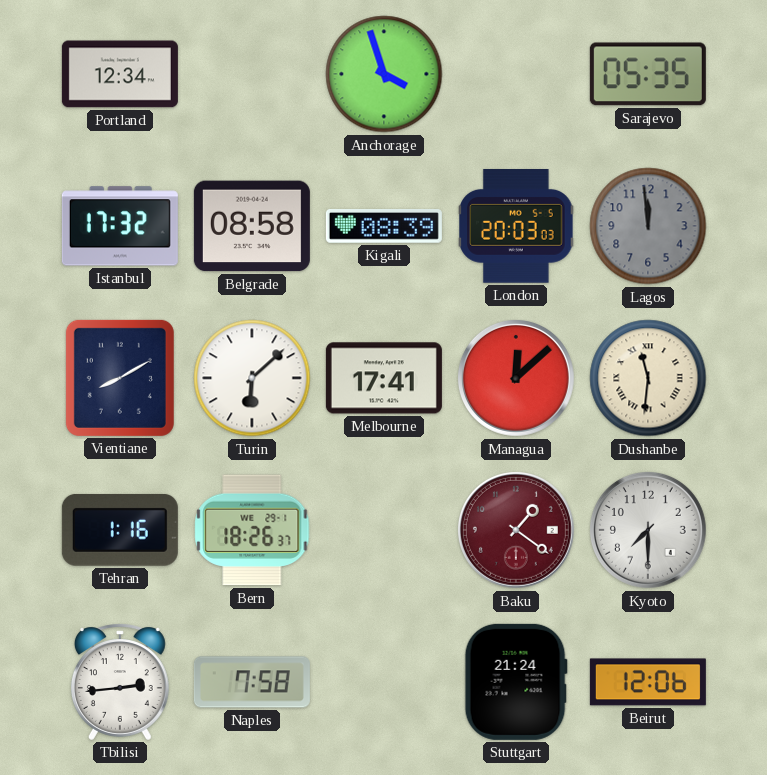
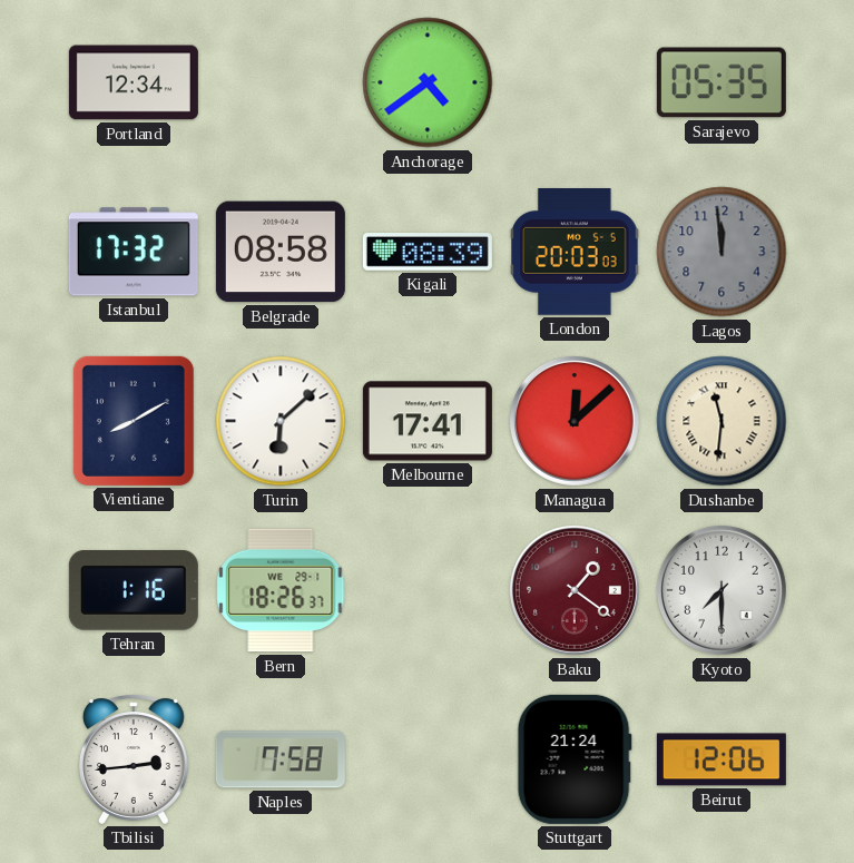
Anchorage: 3:57 -> 4:39 (428, 82)
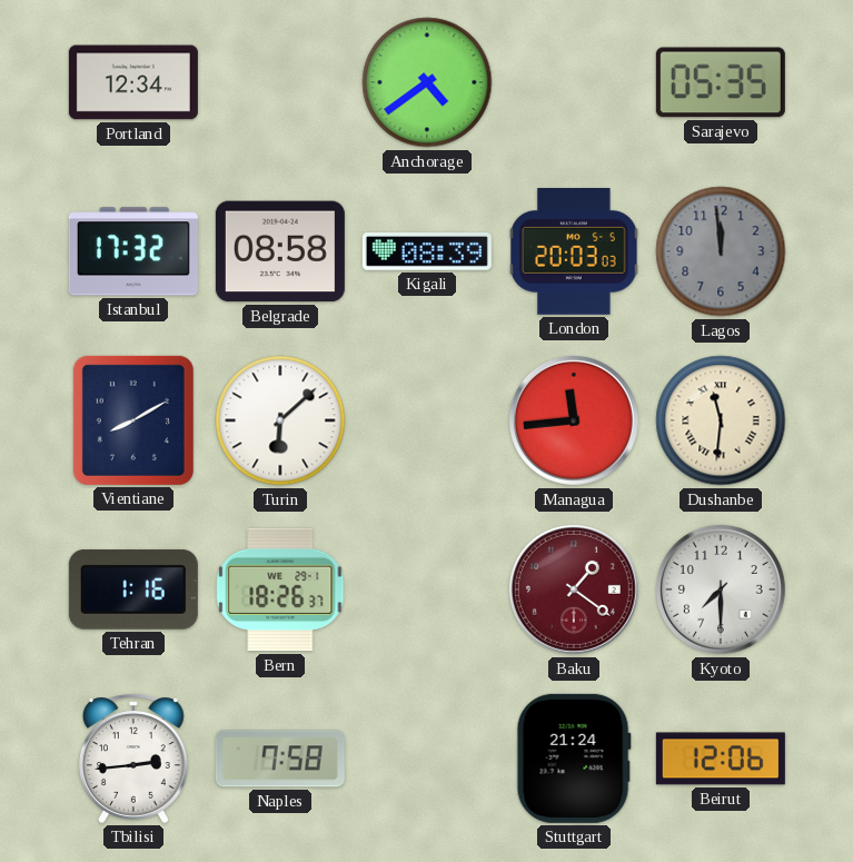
Melbourne: 17:41 -> none (428, 421)
Managua: 12:08 -> 11:44 (574, 420)
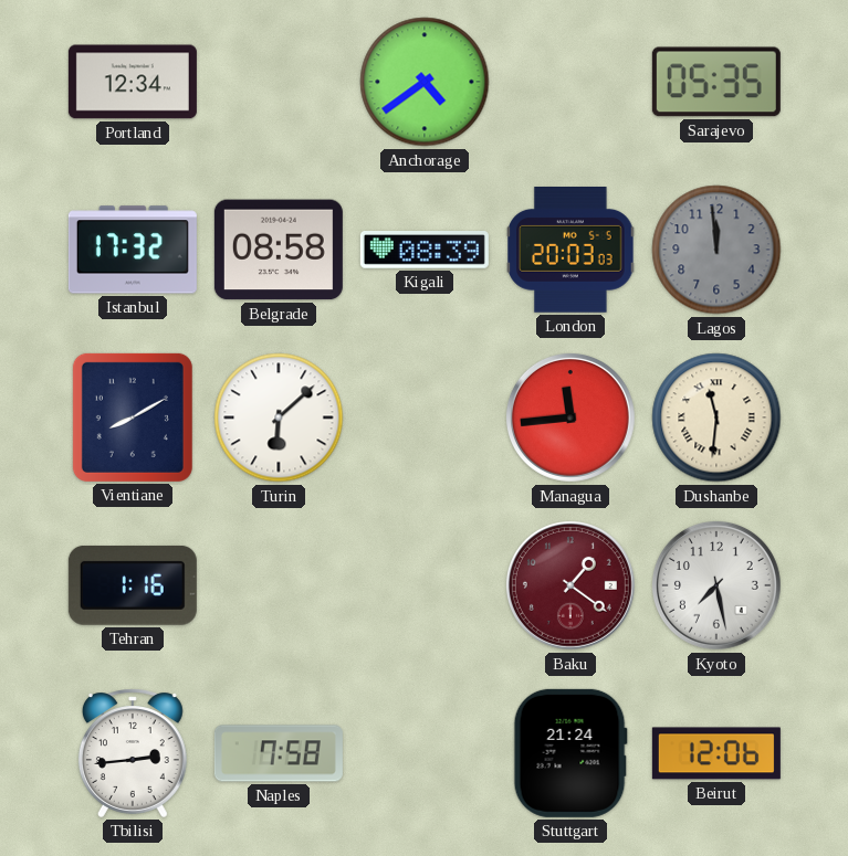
Bern: 18:26 -> none (280, 589)
Kyoto: 7:30 -> 7:28 (716, 585)
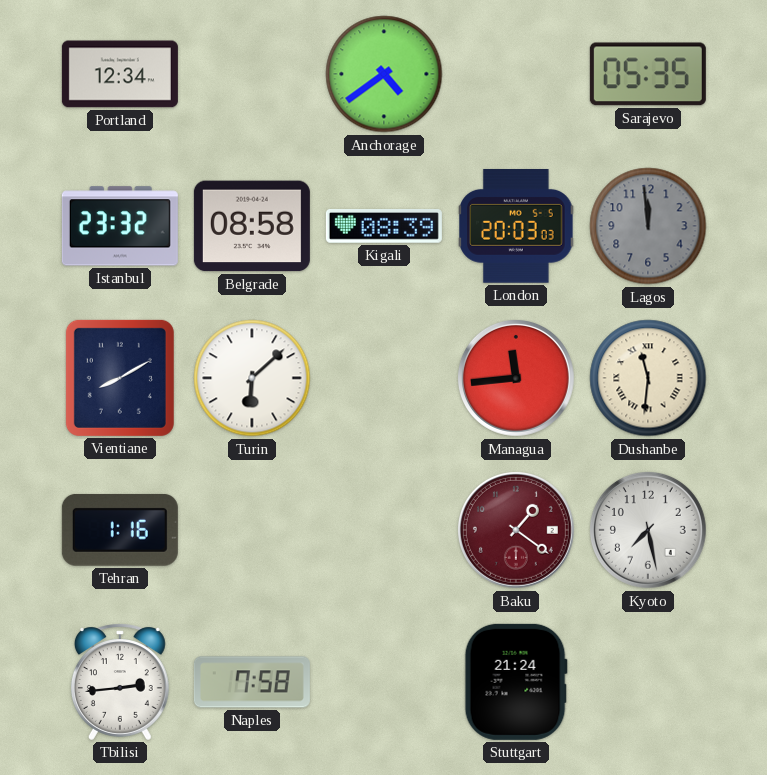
Istanbul: 17:32 -> 23:32 (120, 226)
Beirut: 12:06 -> none (716, 753)
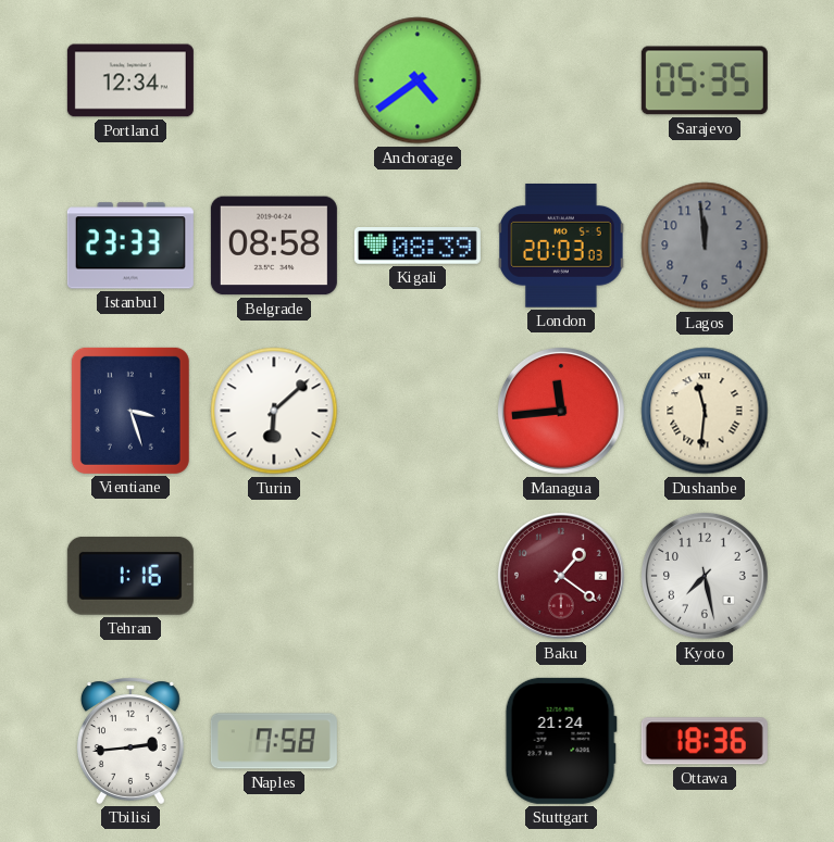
Istanbul: 23:32 -> 23:33 (130, 246)
Vientiane: 8:10 -> 3:27 (130, 411)
Ottawa: none -> 18:36 (705, 741)
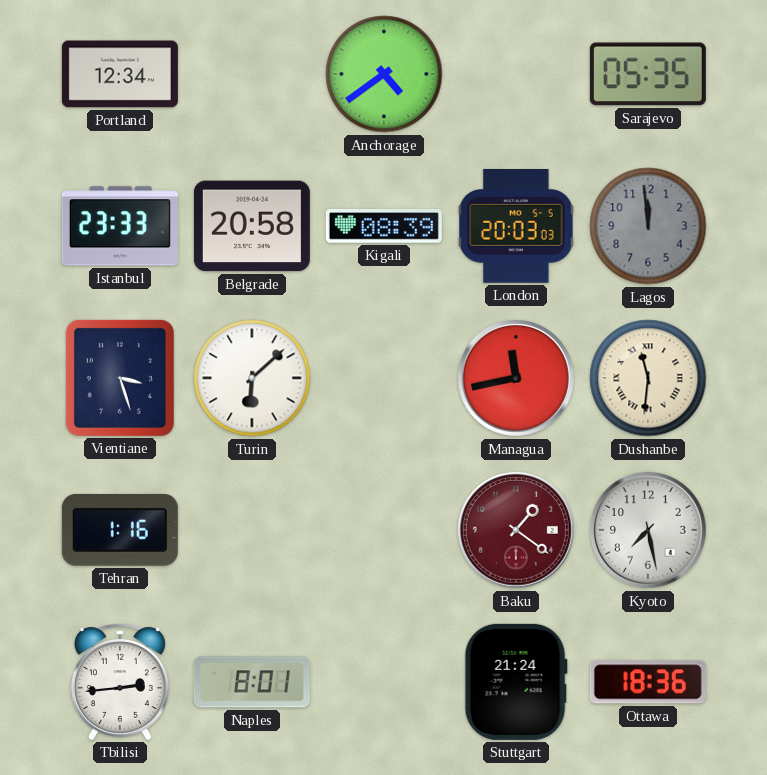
Belgrade: 08:58 -> 20:58 (252, 226)
Managua: 11:44 -> 11:43 (516, 378)
Naples: 7:58 -> 8:01 (252, 682)
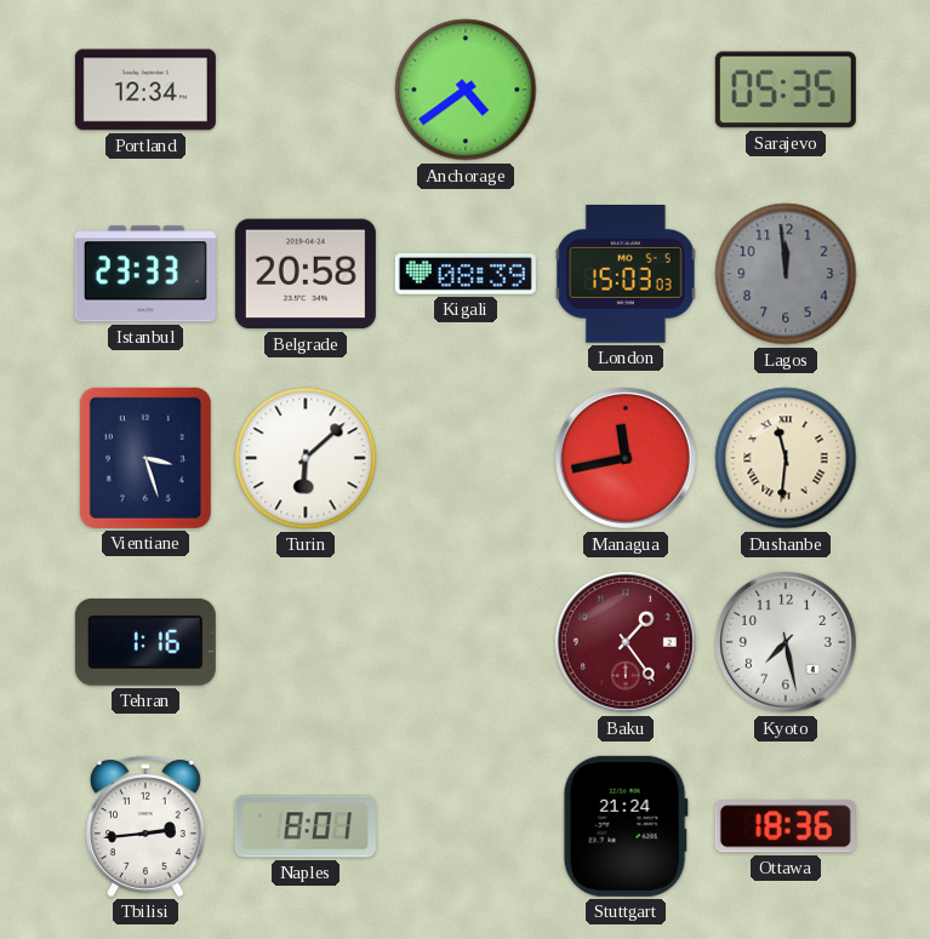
London: 20:03 -> 15:03 (627, 275)
Baku: 1:21 -> 1:24 (626, 642)
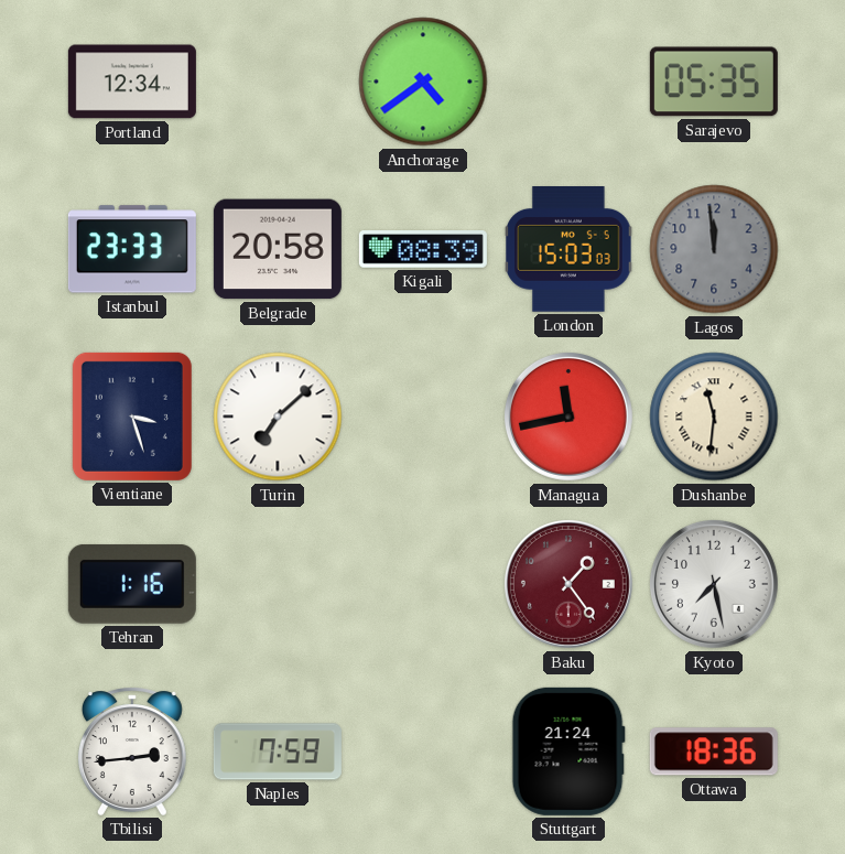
Turin: 6:08 -> 7:08 (278, 417)
Naples: 8:01 -> 7:59 (278, 752)
